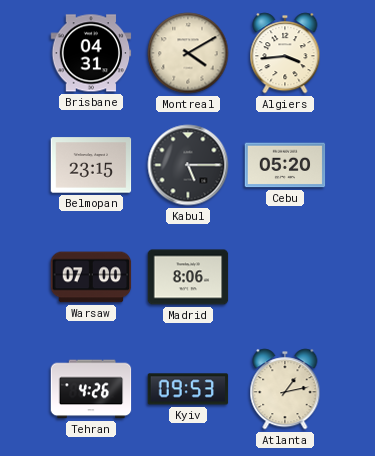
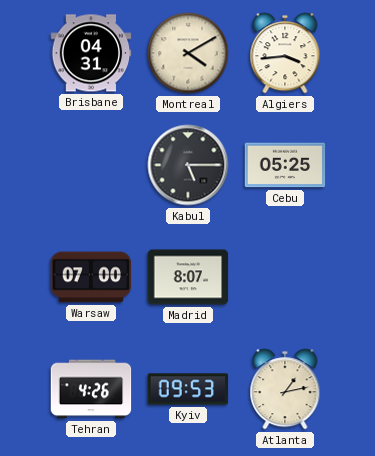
Belmopan: 23:15 -> none (91, 165)
Cebu: 05:20 -> 05:25 (285, 165)
Madrid: 8:06 -> 8:07 (188, 277)
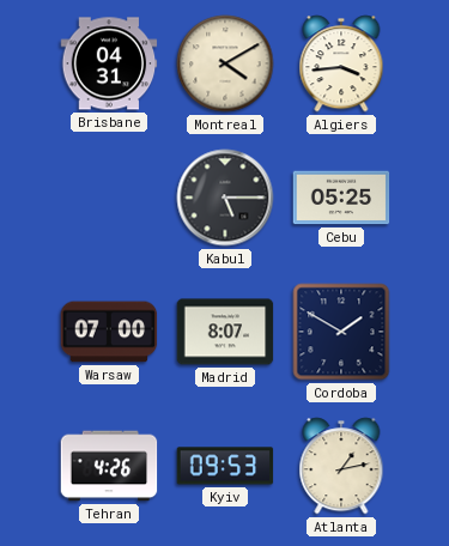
Cordoba: none -> 1:50 (341, 332)
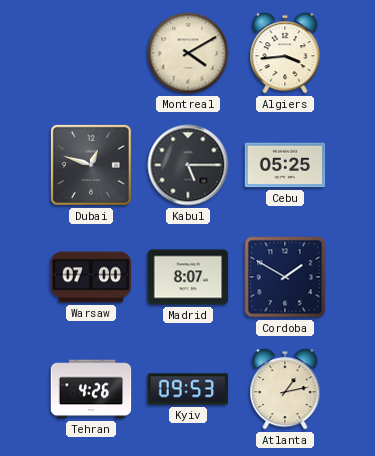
Brisbane: 04:31 -> none (109, 63)
Dubai: none -> 12:48 (91, 165)
